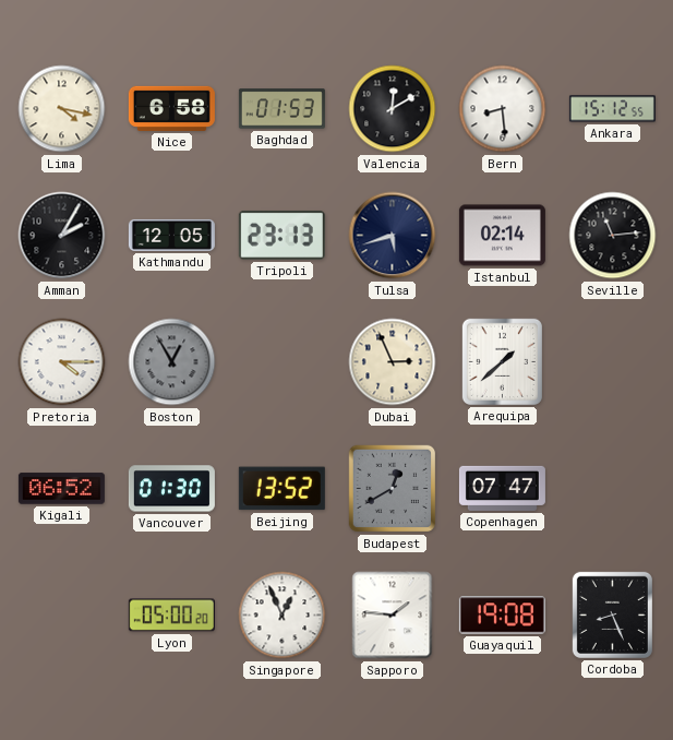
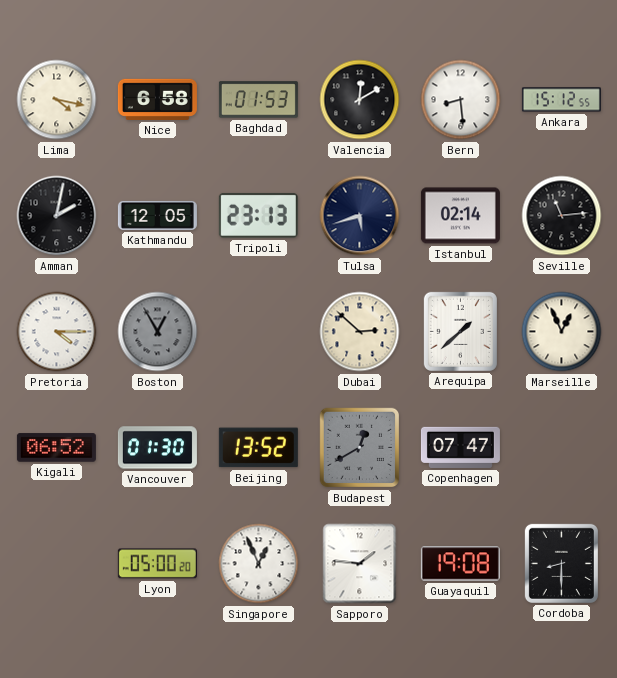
Amman: 2:05 -> 2:02 (57, 216)
Dubai: 2:56 -> 2:52 (360, 332)
Marseille: none -> 12:56 (562, 332)
Cordoba: 8:26 -> 8:30 (561, 563)
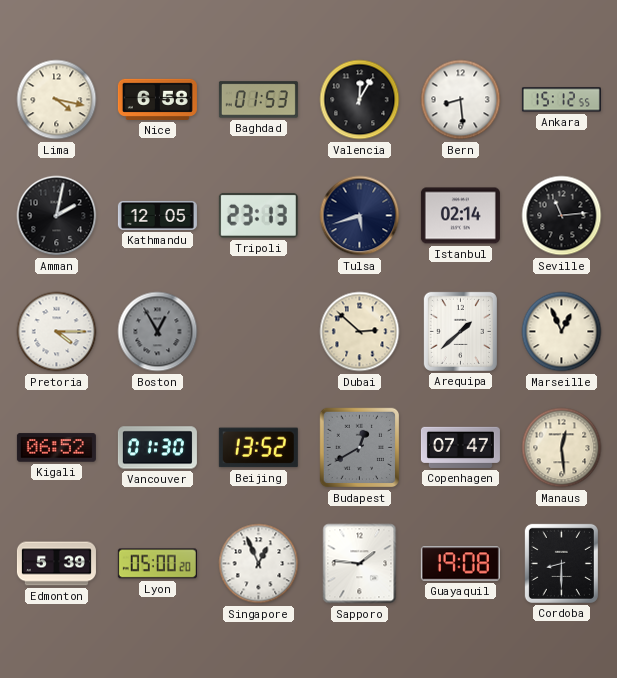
Valencia: 12:10 -> 12:05 (360, 100)
Manaus: none -> 12:29 (562, 448)
Edmonton: none -> 5:39 (56, 564)
